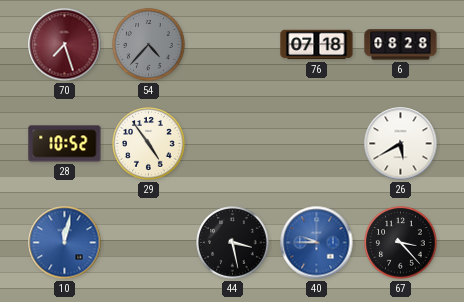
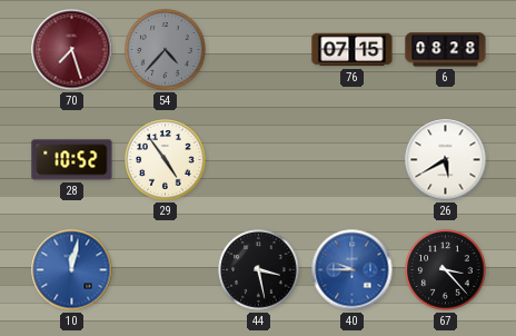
76: 07:18 -> 07:15 (353, 50)
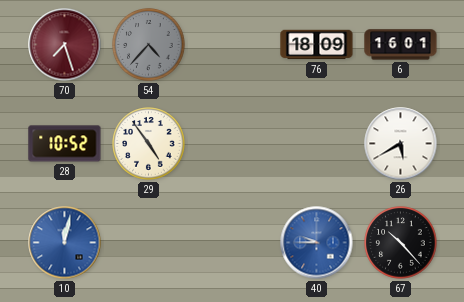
76: 07:15 -> 18:09 (317, 45)
6: 08:28 -> 16:01 (401, 45)
44: 3:28 -> none (259, 270)
67: 3:23 -> 10:23 (401, 243)
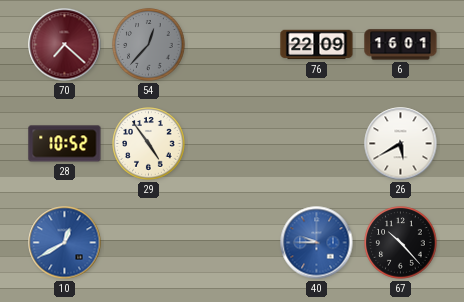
70: 7:27 -> 7:22 (65, 45)
54: 4:37 -> 12:37 (149, 45)
76: 18:09 -> 22:09 (317, 45)
10: 12:02 -> 12:40 (65, 243)
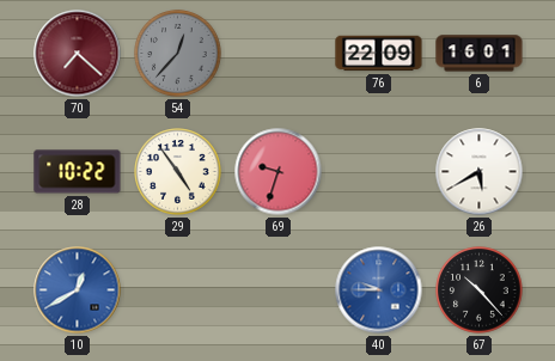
28: 10:52 -> 10:22 (78, 172)
69: none -> 9:33 (279, 172)
